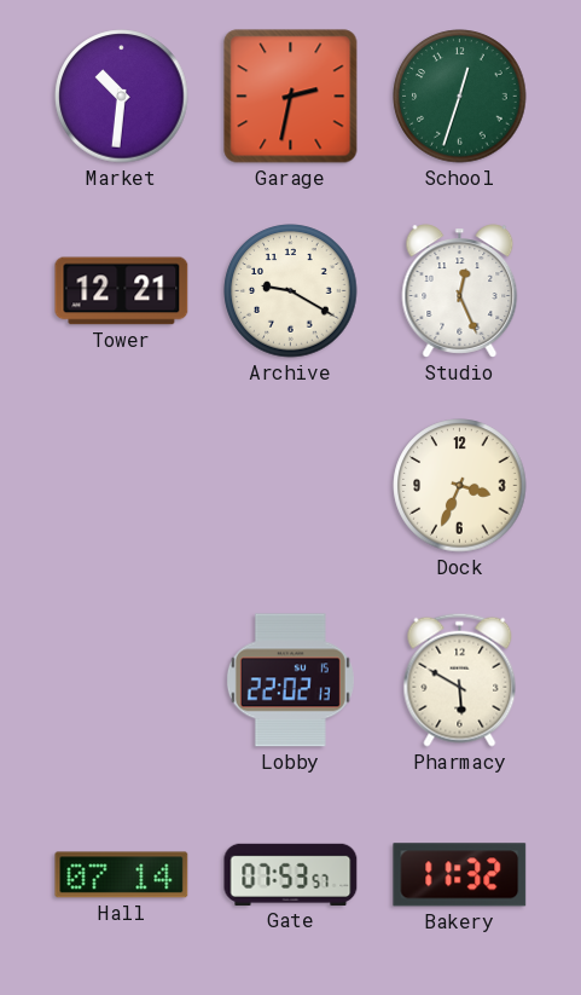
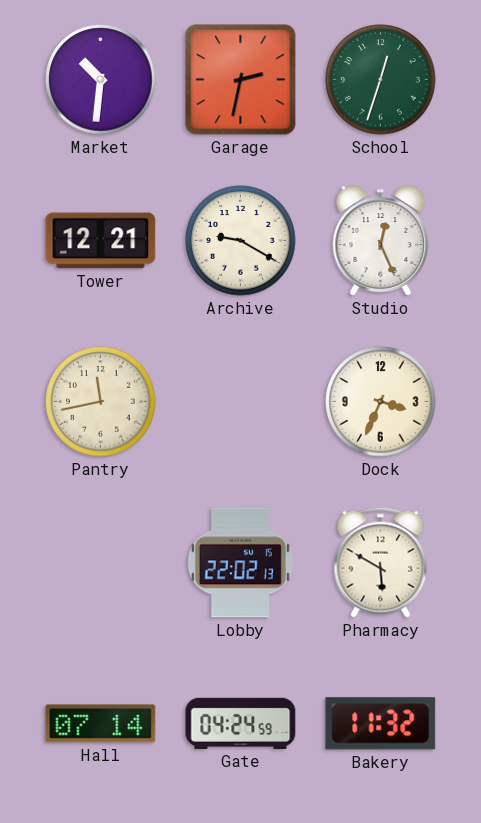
Pantry: none -> 11:43 (101, 402)
Gate: 07:53 -> 04:24 (241, 723)
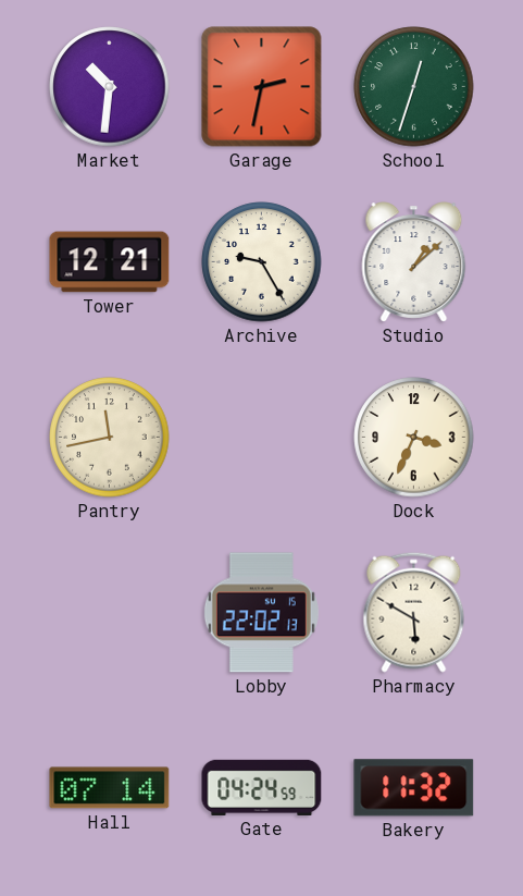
Archive: 9:20 -> 9:25 (262, 262)
Studio: 12:26 -> 1:08 (414, 262)
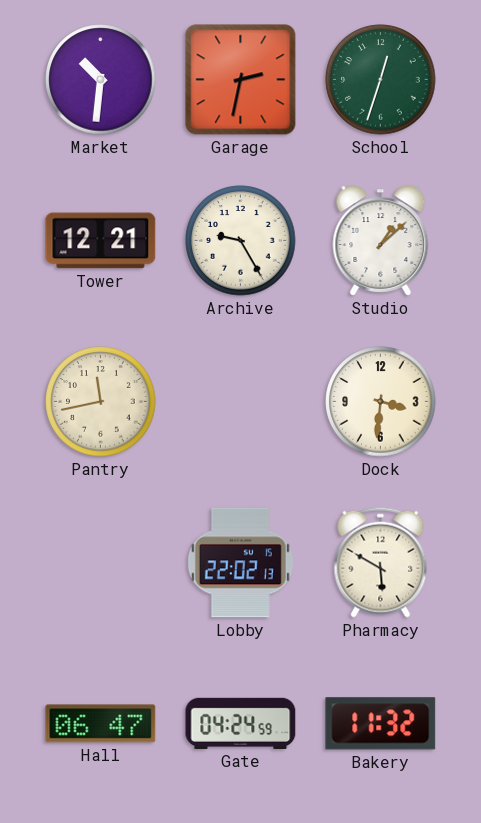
Dock: 3:34 -> 3:31 (381, 402)
Hall: 07:14 -> 06:47 (101, 724)
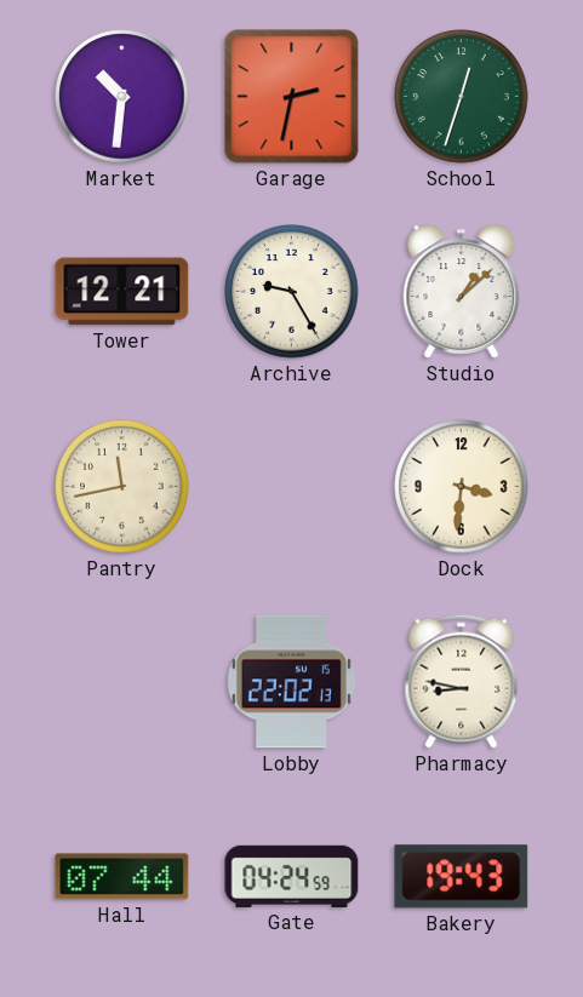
Pharmacy: 5:50 -> 8:47 (462, 681)
Hall: 06:47 -> 07:44 (122, 877)
Bakery: 11:32 -> 19:43 (462, 877)
